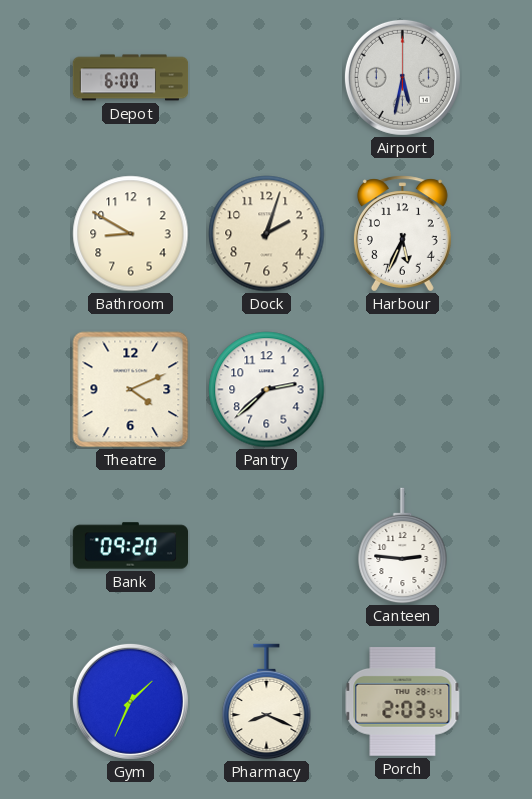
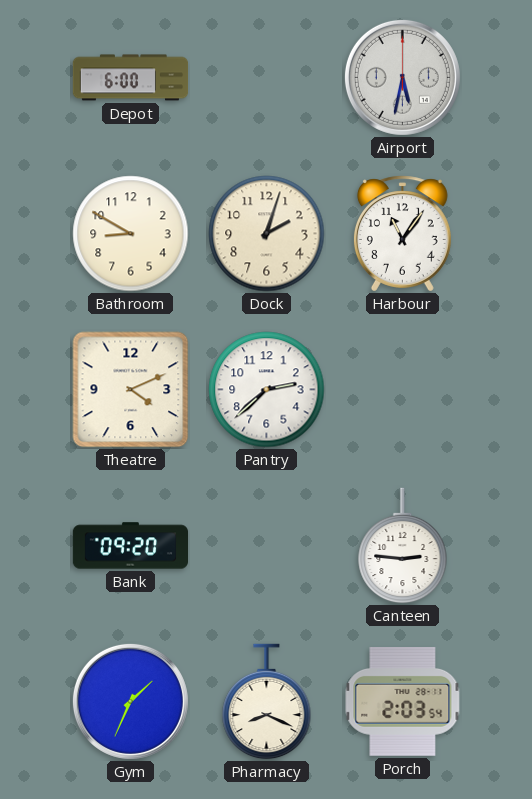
Harbour: 5:34 -> 11:06 (402, 234)
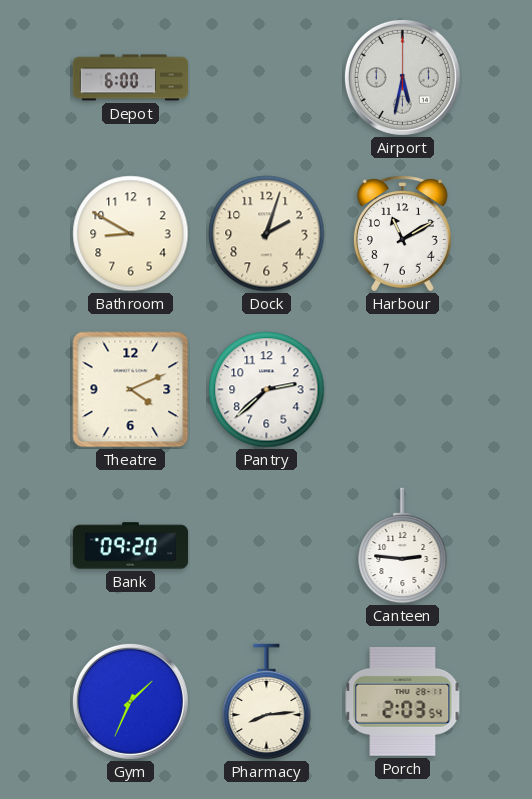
Harbour: 11:06 -> 11:10 (402, 234)
Pharmacy: 8:19 -> 8:14 (267, 702)
